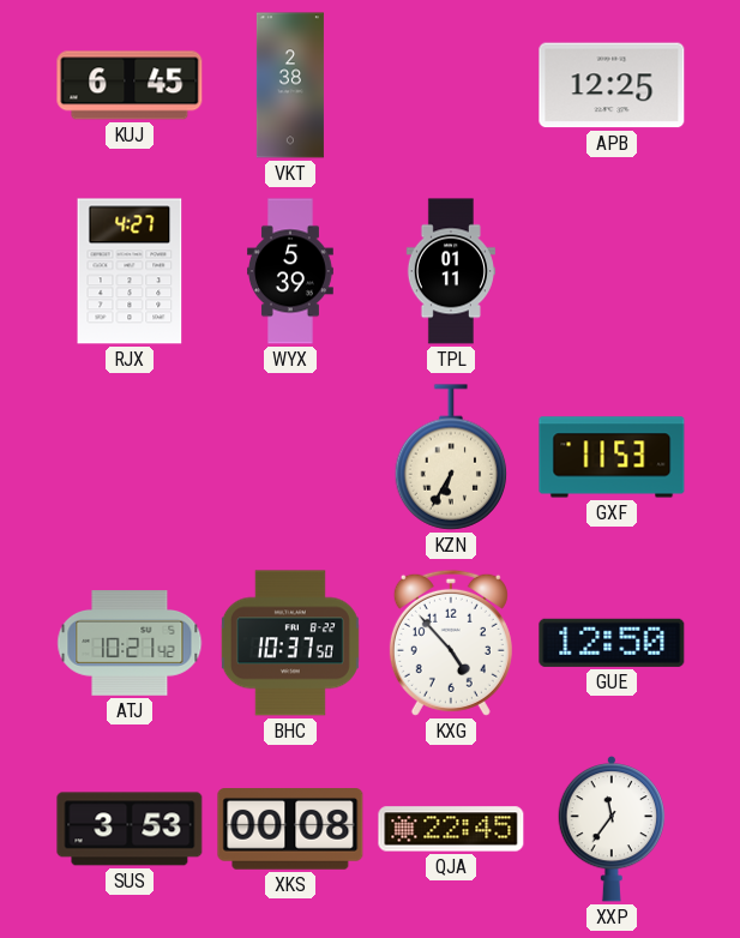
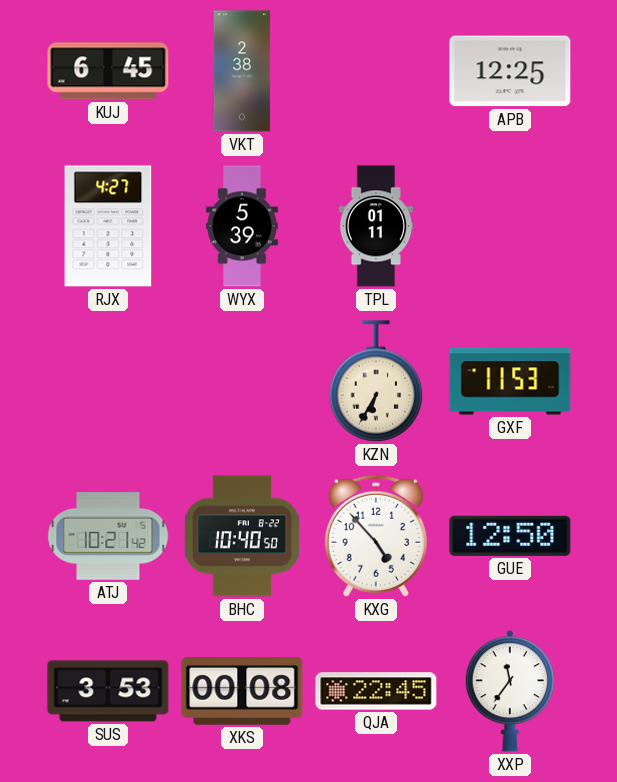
BHC: 10:37 -> 10:40 (242, 536)
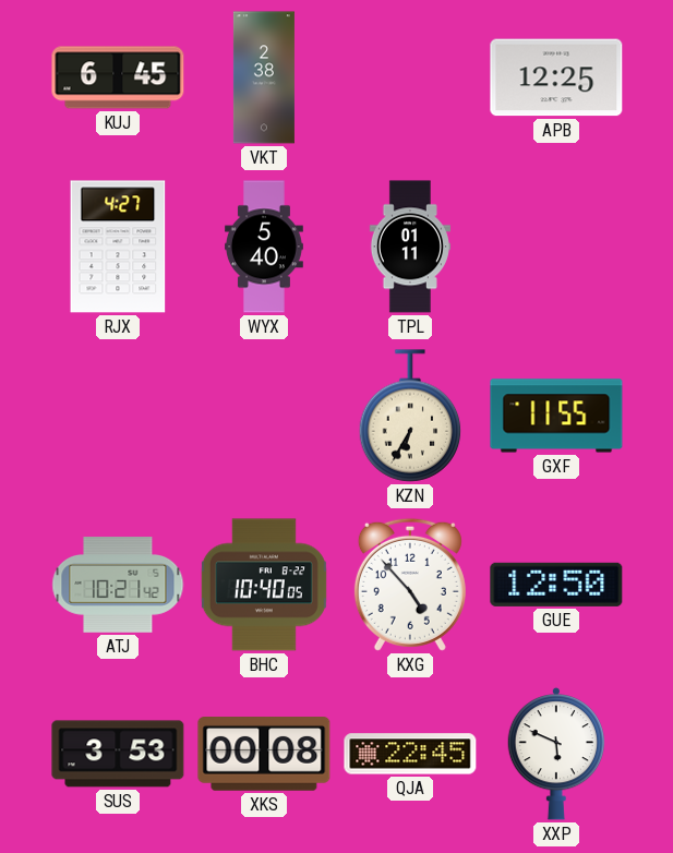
WYX: 5:39 -> 5:40 (265, 247)
GXF: 11:53 -> 11:55 (556, 416)
BHC: 10:40:50 -> 10:40:05 (264, 585)
XXP: 11:36 -> 5:49 (556, 754)
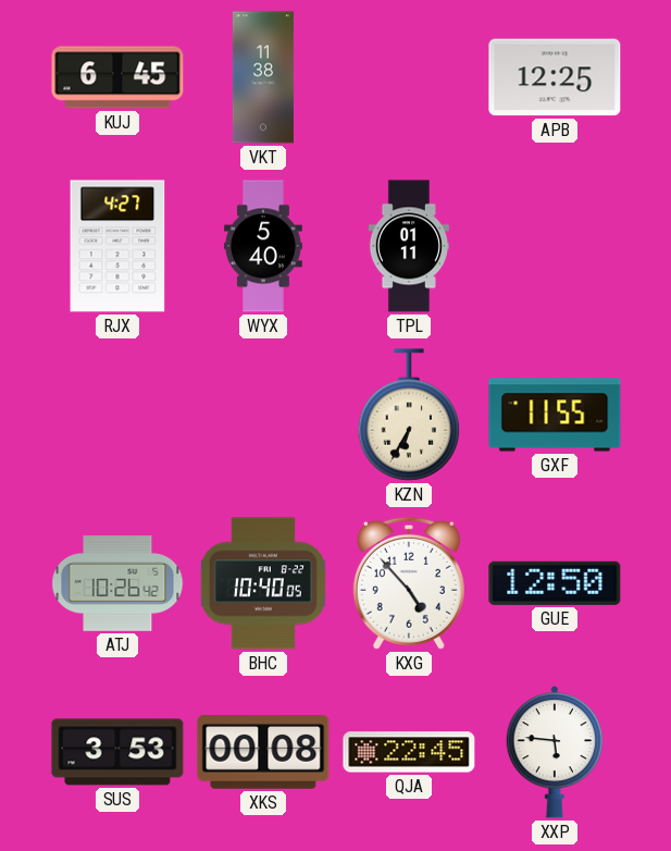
VKT: 2:38 -> 11:38 (263, 77)
ATJ: 10:21 -> 10:26 (117, 583)
XXP: 5:49 -> 5:46 (555, 752)
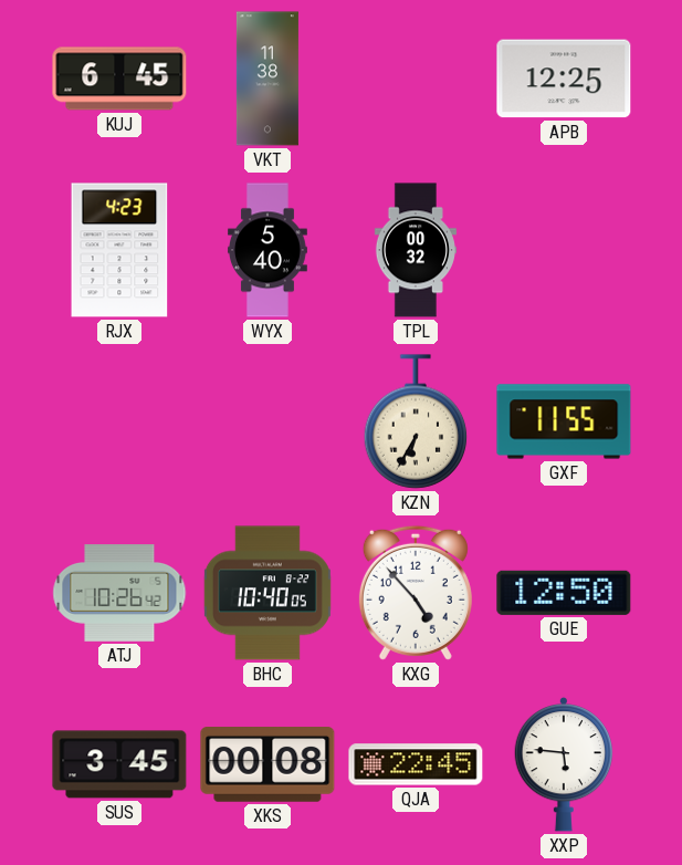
RJX: 4:27 -> 4:23 (119, 250)
TPL: 01:11 -> 00:32 (416, 250)
SUS: 3:53 -> 3:45 (119, 764)
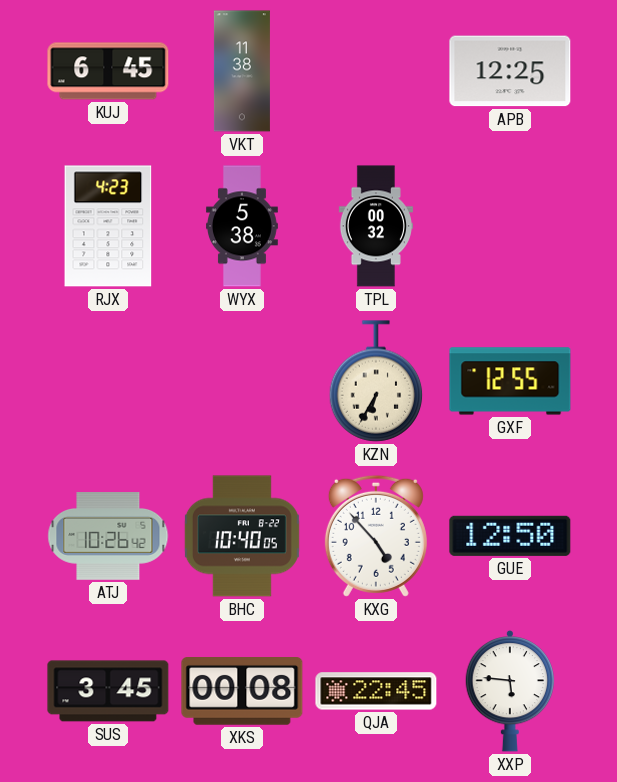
WYX: 5:40 -> 5:38 (243, 226)
GXF: 11:55 -> 12:55 (510, 381)
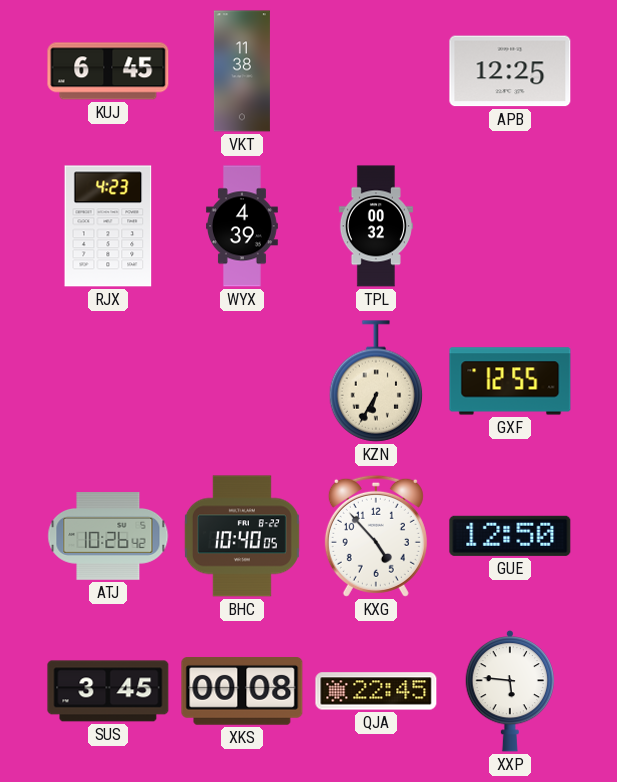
WYX: 5:38 -> 4:39 (243, 226)
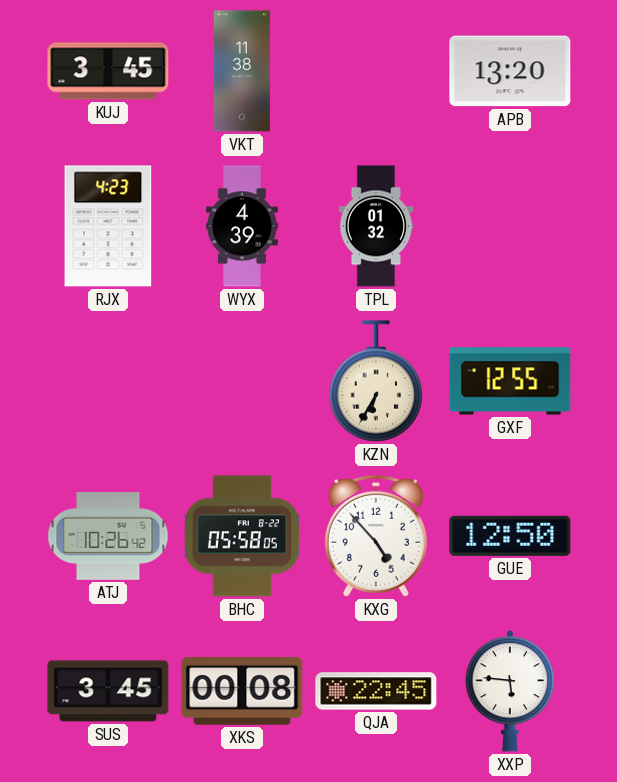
KUJ: 6:45 -> 3:45 (108, 71)
APB: 12:25 -> 13:20 (510, 71)
TPL: 00:32 -> 01:32 (376, 226)
BHC: 10:40 -> 05:58 (242, 536)
